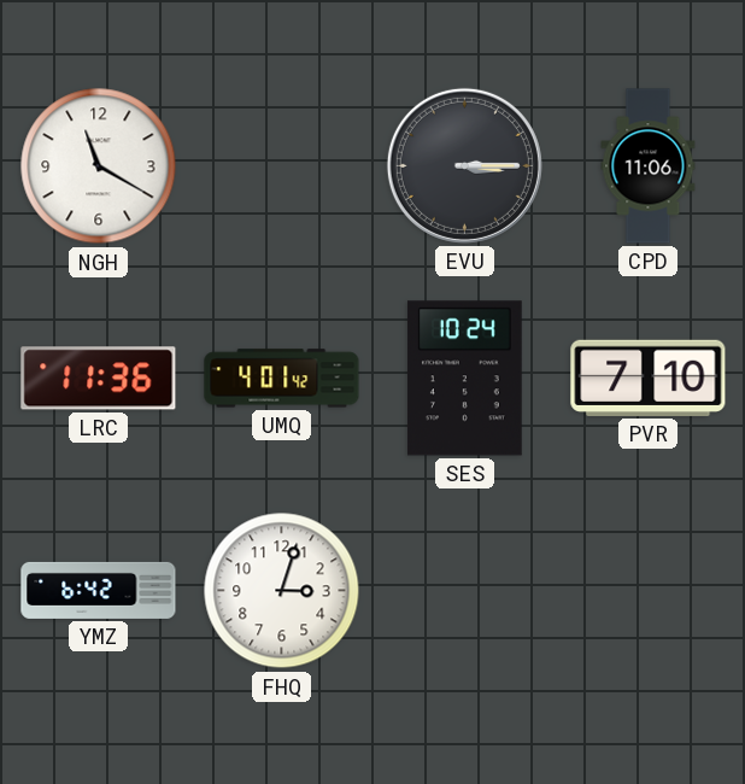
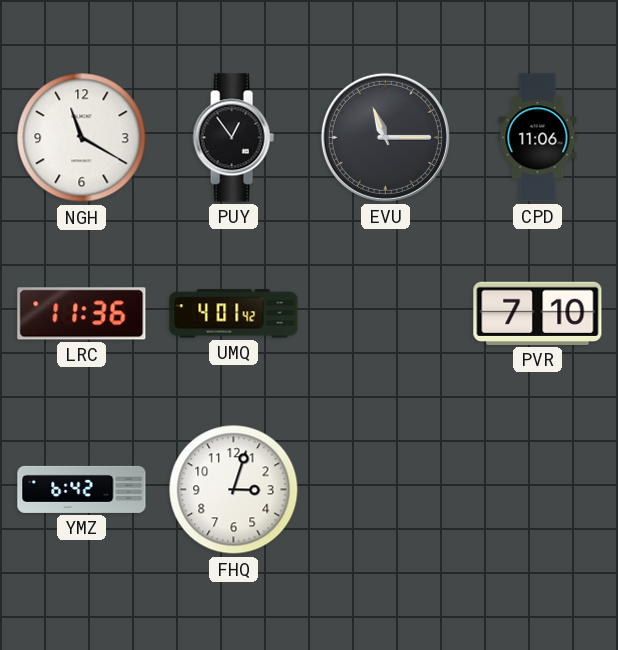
PUY: none -> 12:54 (233, 138)
EVU: 3:15 -> 11:15 (385, 137)
SES: 10:24 -> none (464, 379)
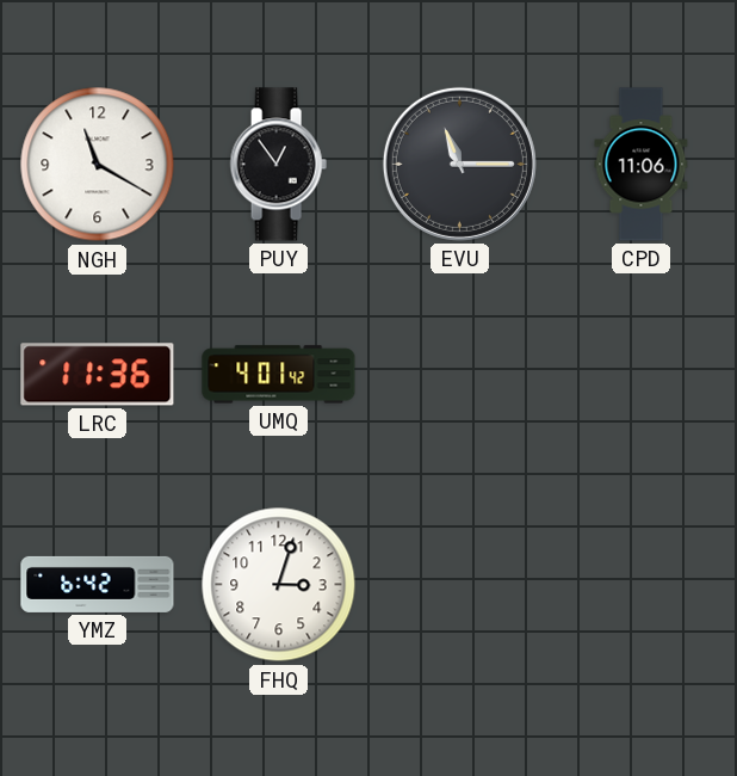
PVR: 7:10 -> none (538, 313)
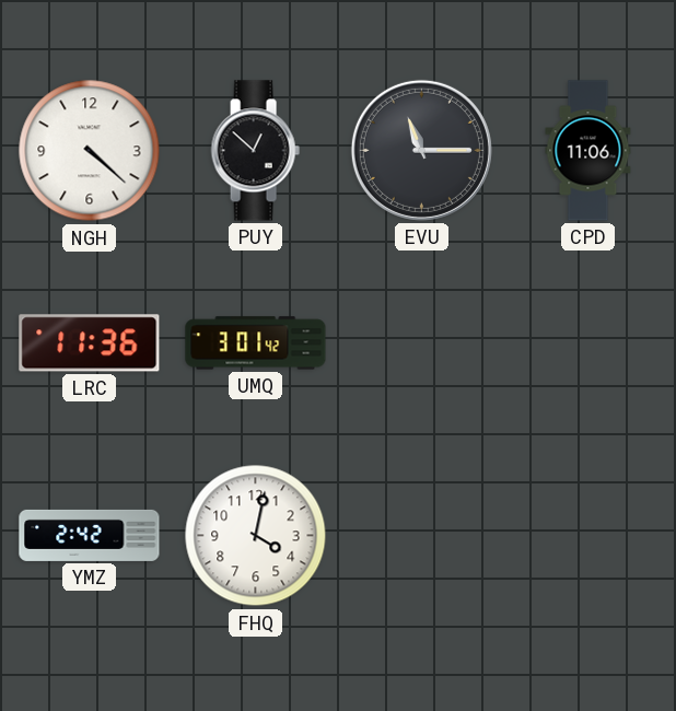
NGH: 11:20 -> 4:22 (90, 151)
PUY: 12:54 -> 12:52 (255, 151)
UMQ: 4:01 -> 3:01 (256, 343)
YMZ: 6:42 -> 2:42 (90, 535)
FHQ: 3:03 -> 4:02 (256, 536)
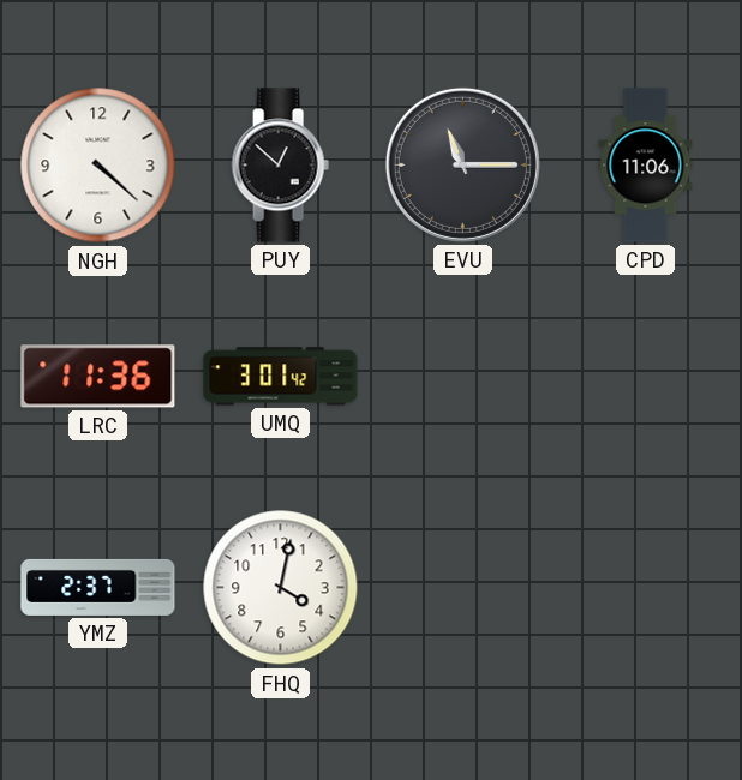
YMZ: 2:42 -> 2:37 (98, 587)
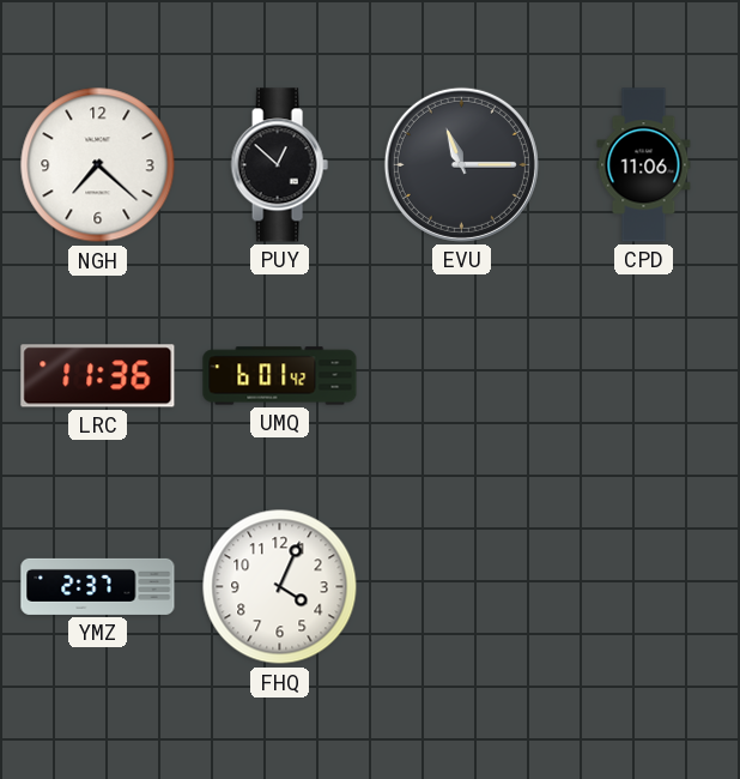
NGH: 4:22 -> 7:22 (98, 165)
UMQ: 3:01 -> 6:01 (280, 376)
FHQ: 4:02 -> 4:04 (280, 587)
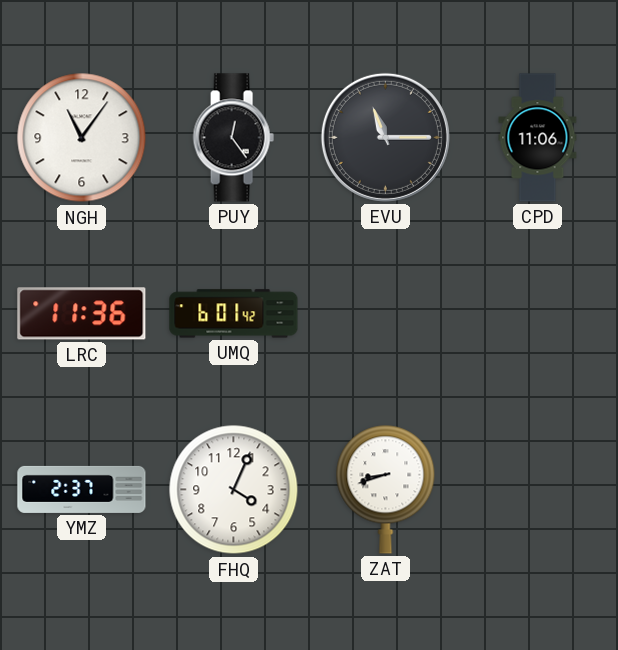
NGH: 7:22 -> 11:06 (82, 138)
PUY: 12:52 -> 12:24 (233, 138)
ZAT: none -> 8:42 (386, 489)
